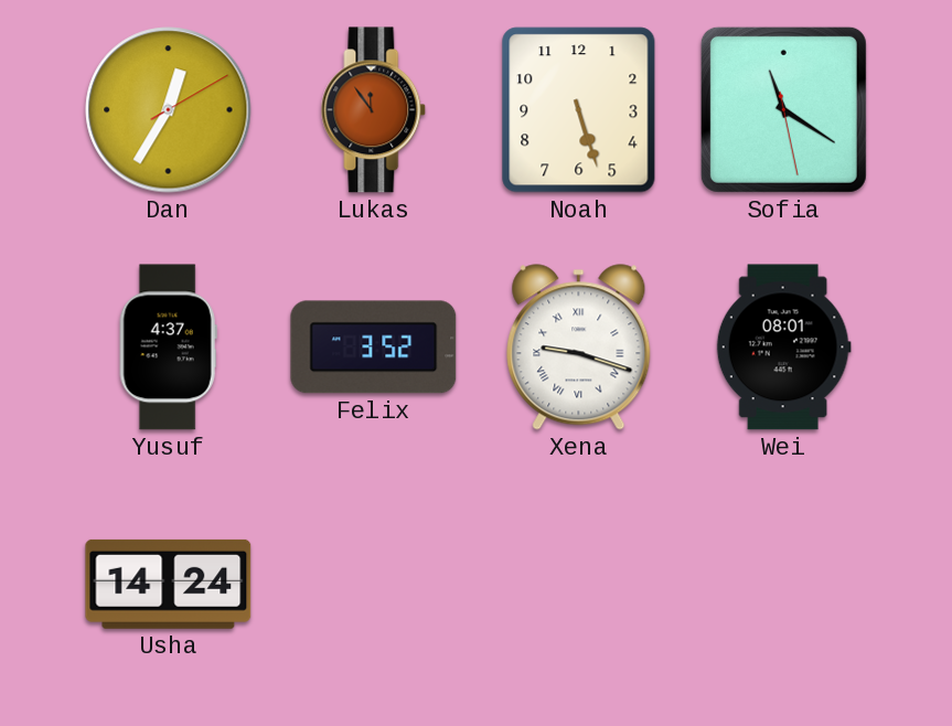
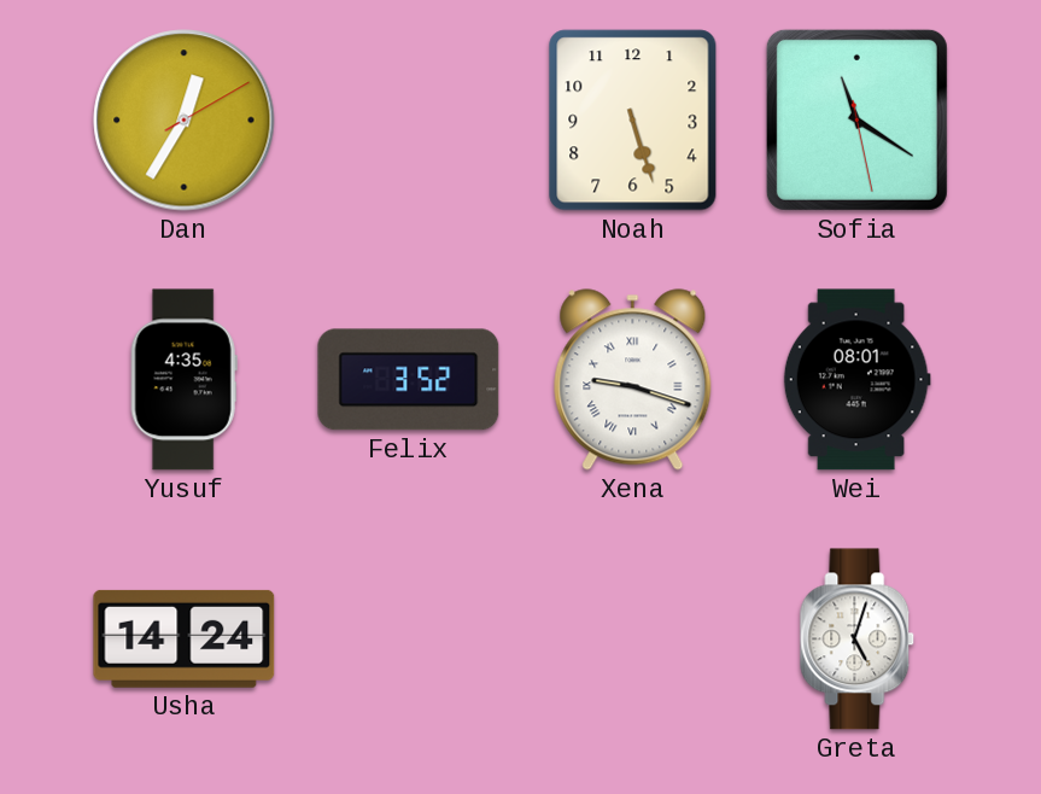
Lukas: 11:54 -> none (374, 110)
Yusuf: 4:37 -> 4:35 (183, 380)
Greta: none -> 5:03 (858, 640)
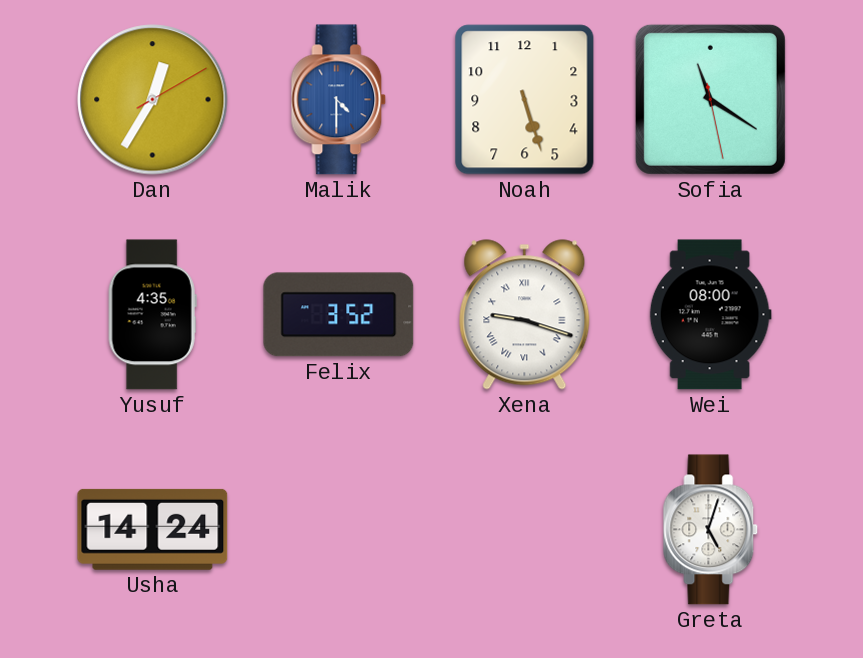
Malik: none -> 4:30 (339, 100)
Wei: 08:01 -> 08:00 (710, 315)
